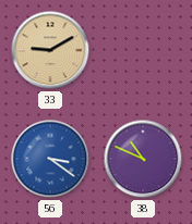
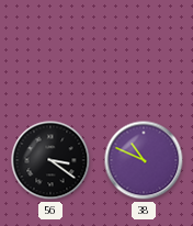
33: 9:10 -> none (50, 50)
56 dial: blue -> black (50, 160)
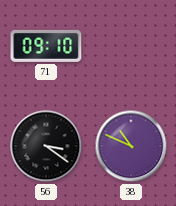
71: none -> 09:10 (46, 46)
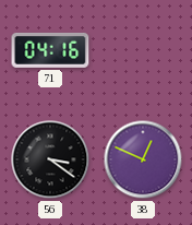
71: 09:10 -> 04:16 (50, 50)
38: 10:49 -> 12:49 (143, 159)
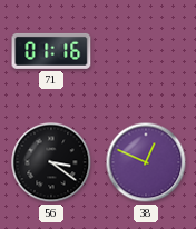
71: 04:16 -> 01:16 (51, 51)
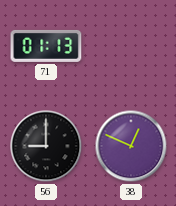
71: 01:16 -> 01:13 (46, 46)
56: 3:21 -> 9:00 (46, 146)
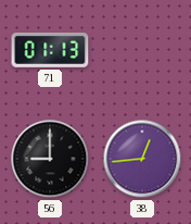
38: 12:49 -> 12:44 (142, 159)
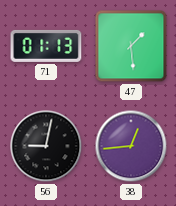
47: none -> 1:29 (131, 46)
56: 9:00 -> 9:02 (46, 146)
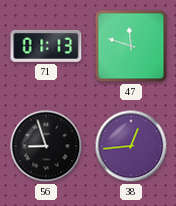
47: 1:29 -> 11:48 (131, 46)
56: 9:02 -> 8:57 (46, 146)
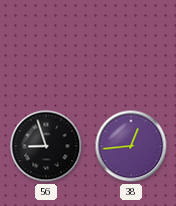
71: 01:13 -> none (46, 46)
47: 11:48 -> none (131, 46)
